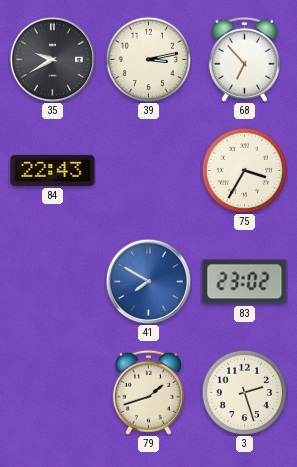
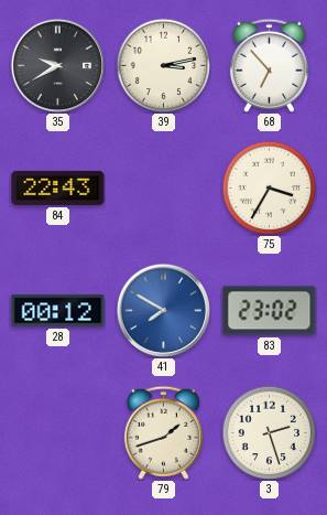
28: none -> 00:12 (58, 311)
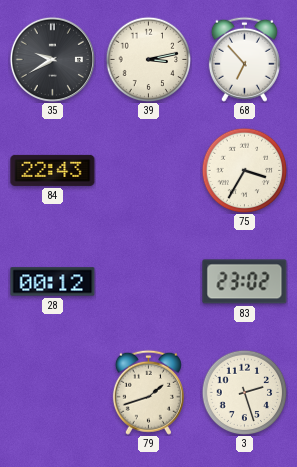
41: 7:50 -> none (163, 310)
